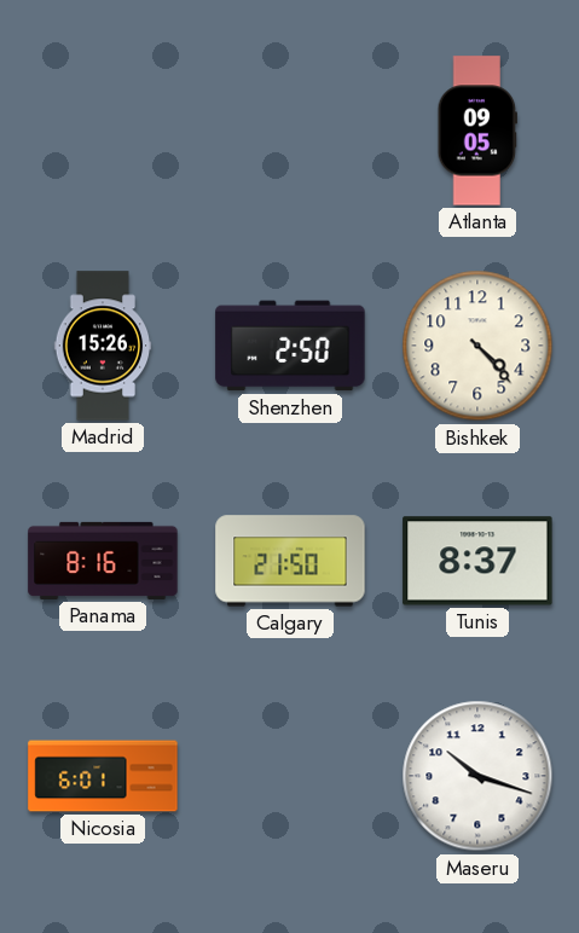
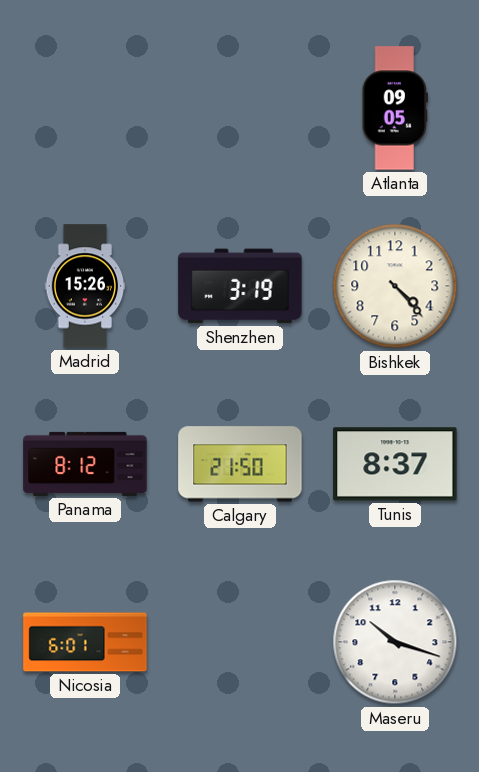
Shenzhen: 2:50 -> 3:19 (240, 286)
Panama: 8:16 -> 8:12 (85, 464)
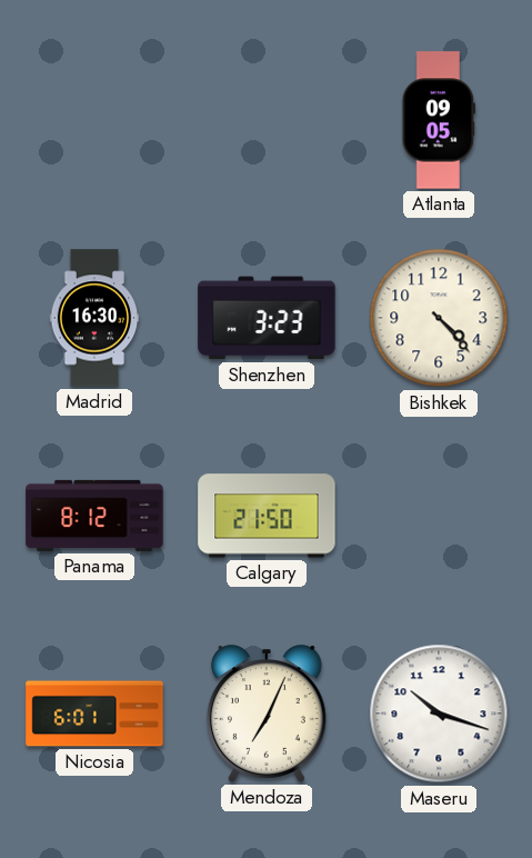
Madrid: 15:26 -> 16:30 (94, 318)
Shenzhen: 3:19 -> 3:23 (267, 318)
Tunis: 8:37 -> none (395, 464)
Mendoza: none -> 7:04 (267, 714)
